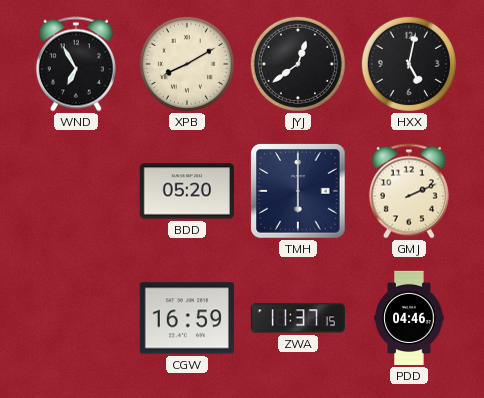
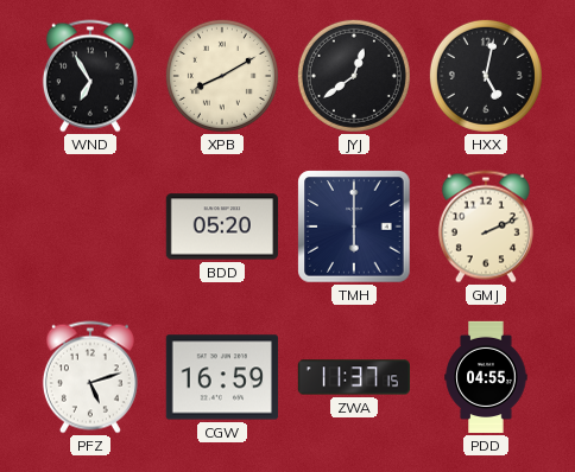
PFZ: none -> 5:12 (90, 377)
PDD: 04:46 -> 04:55 (486, 377)
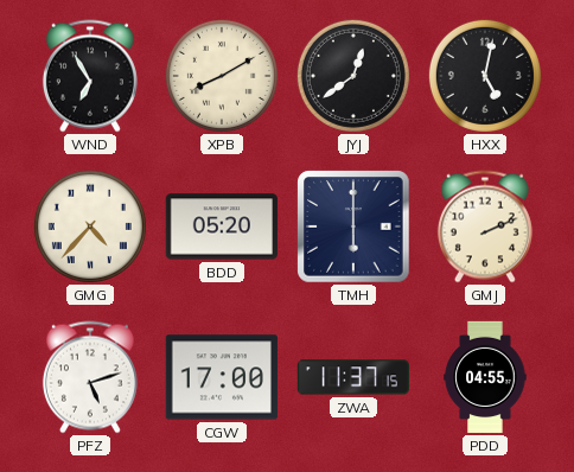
GMG: none -> 4:37 (90, 227)
CGW: 16:59 -> 17:00 (222, 377)
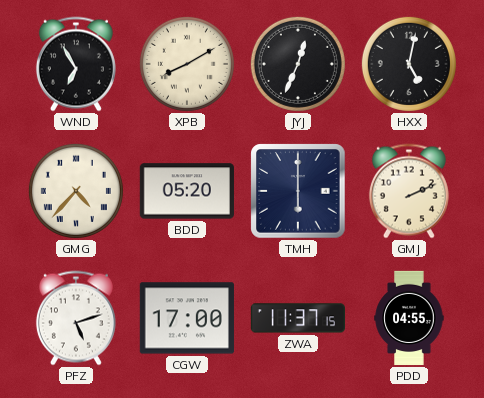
JYJ: 12:39 -> 12:34 (298, 64)
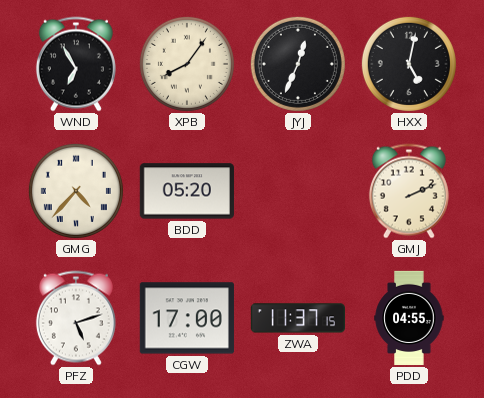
XPB: 8:10 -> 8:06 (187, 64)
TMH: 6:00 -> none (298, 191)
